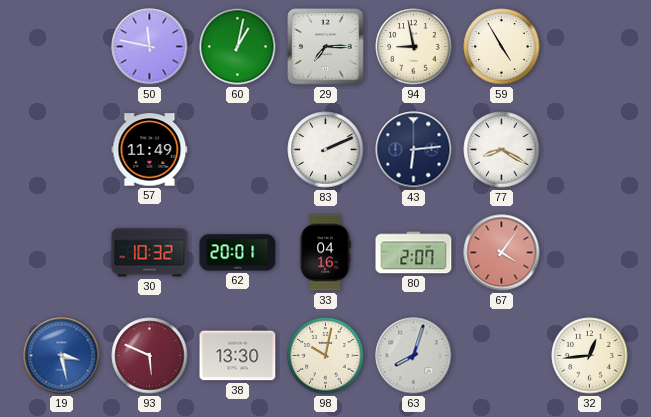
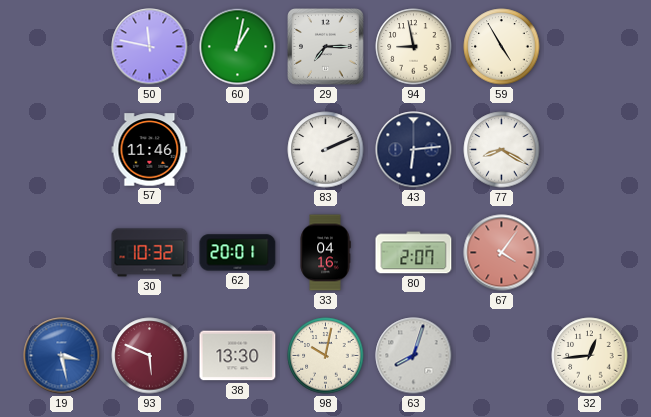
57: 11:49 -> 11:46 (150, 150)
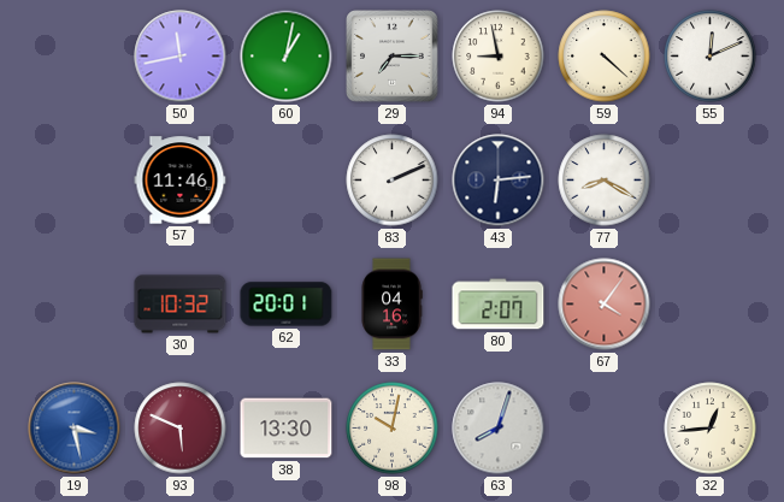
50: 11:47 -> 11:43 (181, 57)
59: 4:55 -> 4:22 (605, 57)
55: none -> 12:11 (711, 57)
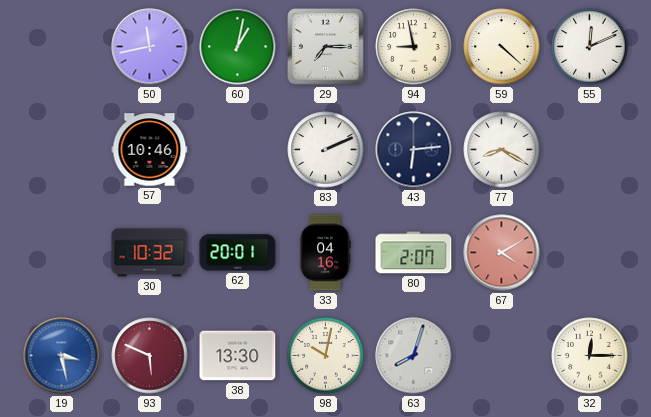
57: 11:46 -> 10:46 (150, 150)
67: 4:06 -> 4:10 (502, 253)
32: 12:44 -> 12:15 (590, 356)
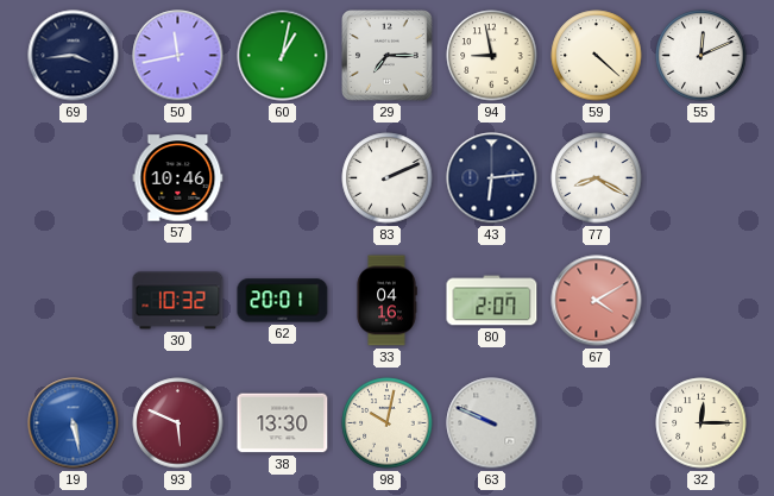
69: none -> 3:44 (74, 56)
19: 3:28 -> 5:28 (74, 423)
63: 8:03 -> 9:49 (492, 423)
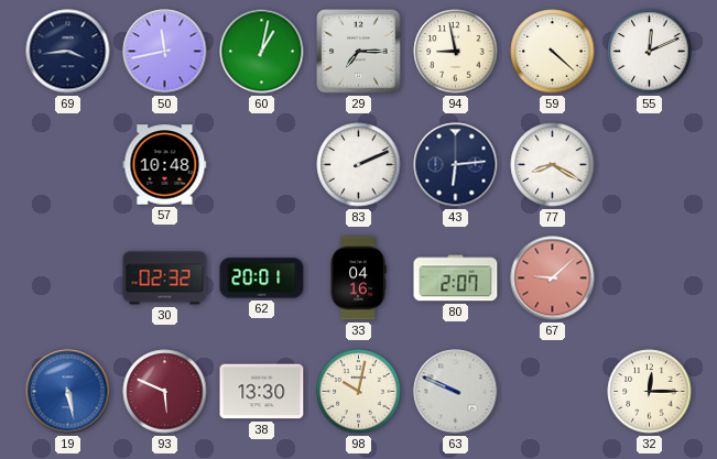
57: 10:46 -> 10:48 (165, 165)
30: 10:32 -> 02:32 (165, 278)
67: 4:10 -> 9:08 (553, 278)
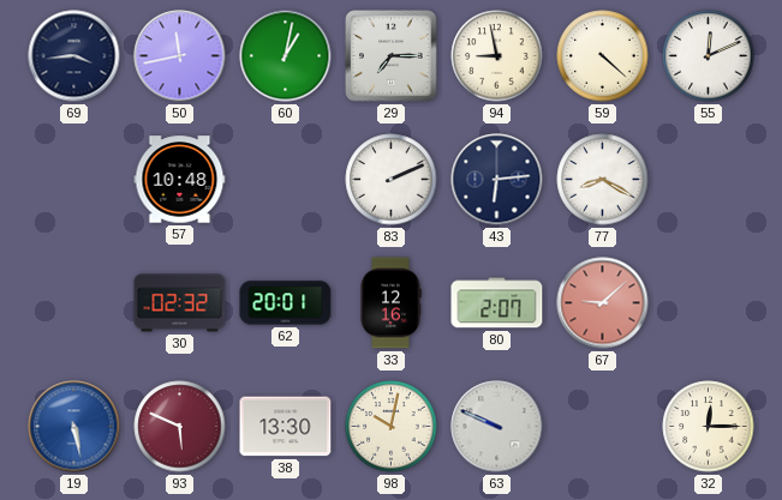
33: 04:16 -> 12:16 (390, 303)
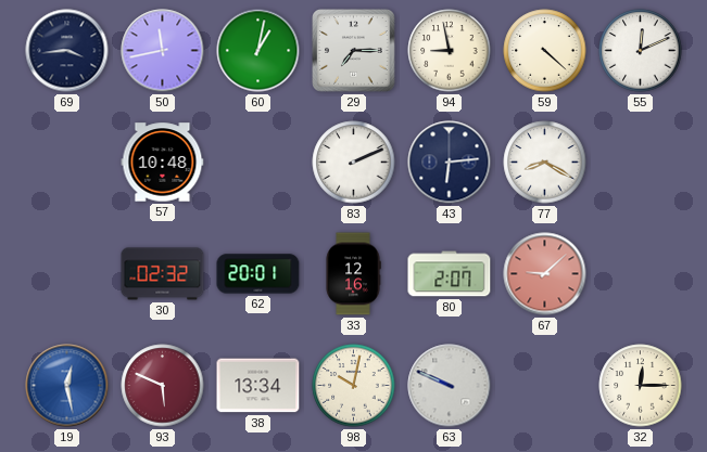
19: 5:28 -> 12:28 (67, 386)
38: 13:30 -> 13:34 (258, 386)
